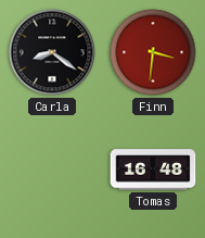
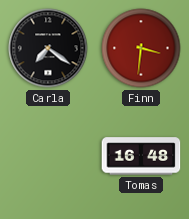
Carla: 8:21 -> 7:21 (48, 48)
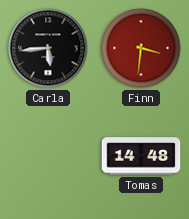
Carla: 7:21 -> 5:44 (48, 48)
Tomas: 16:48 -> 14:48 (141, 156)
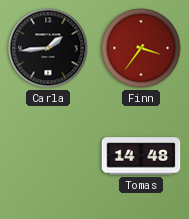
Carla: 5:44 -> 1:44 (48, 48)
Finn: 3:31 -> 3:36 (141, 48)
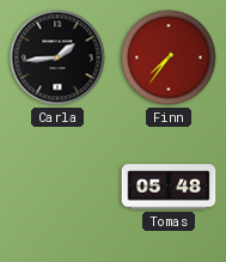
Finn: 3:36 -> 7:36 (169, 57)
Tomas: 14:48 -> 05:48 (169, 187)
